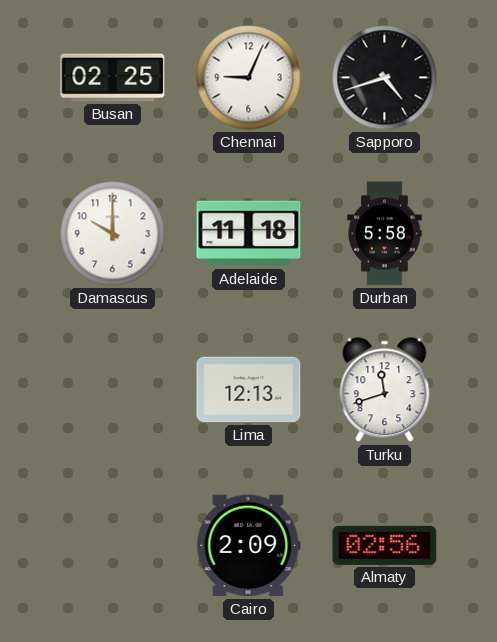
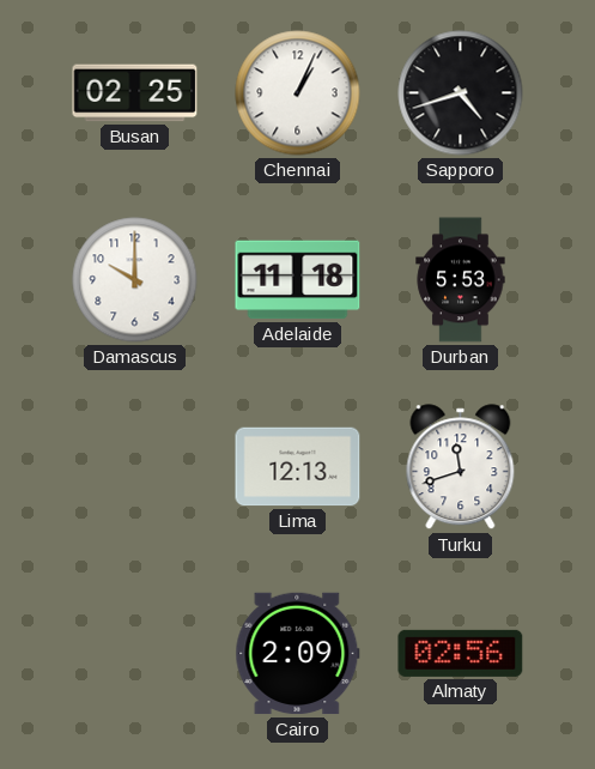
Chennai: 9:04 -> 1:04 (298, 93)
Durban: 5:58 -> 5:53 (461, 280)
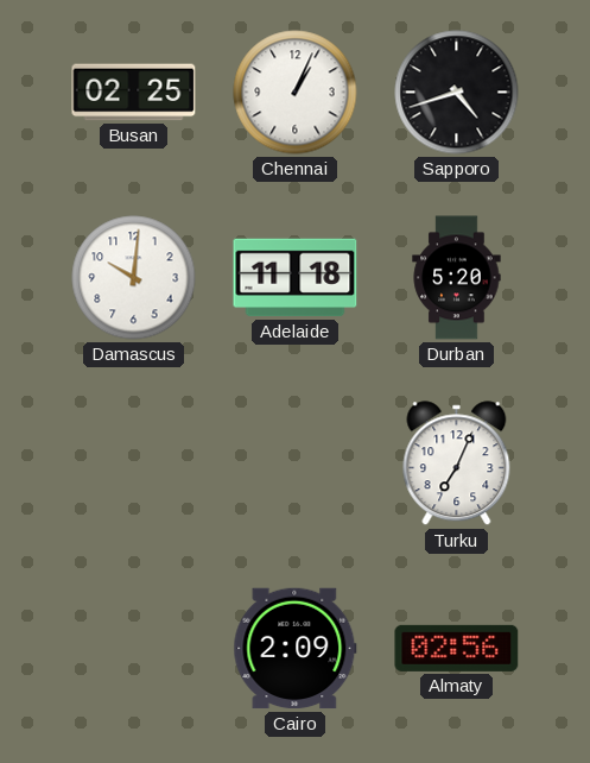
Damascus: 10:00 -> 10:01 (134, 278)
Durban: 5:53 -> 5:20 (457, 278)
Lima: 12:13 -> none (298, 467)
Turku: 11:42 -> 7:04 (457, 464)
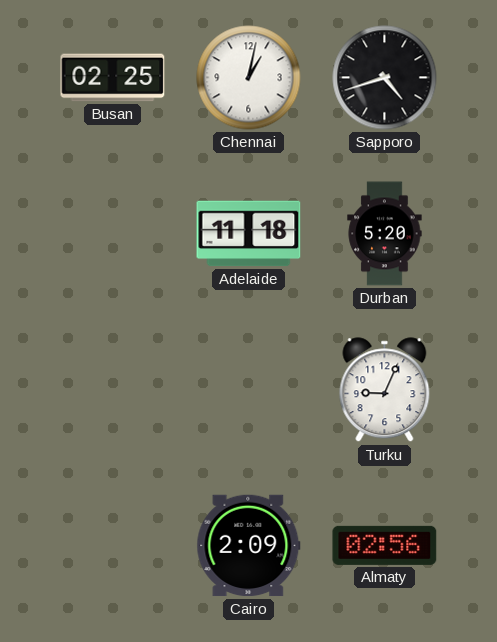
Chennai: 1:04 -> 1:02 (249, 78)
Damascus: 10:01 -> none (134, 278)
Turku: 7:04 -> 9:04 (385, 390)
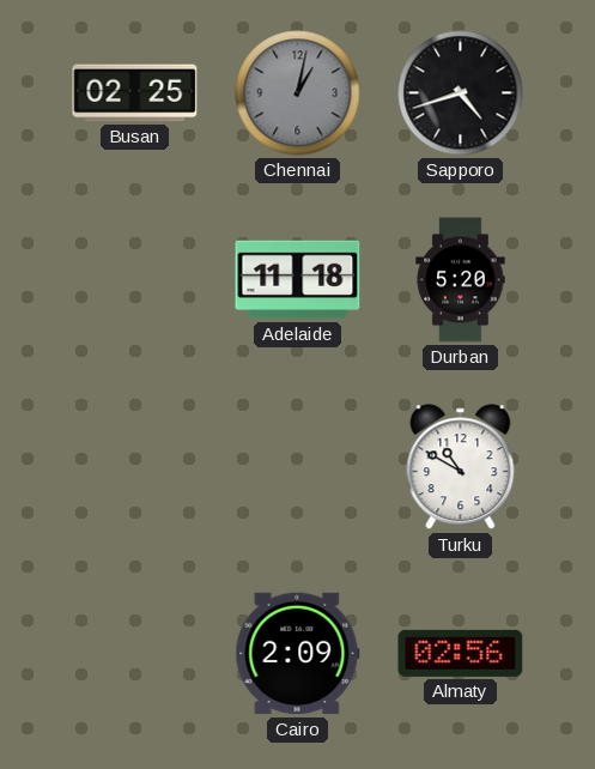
Chennai dial: white -> grey (298, 93)
Turku: 9:04 -> 10:50 (461, 467)
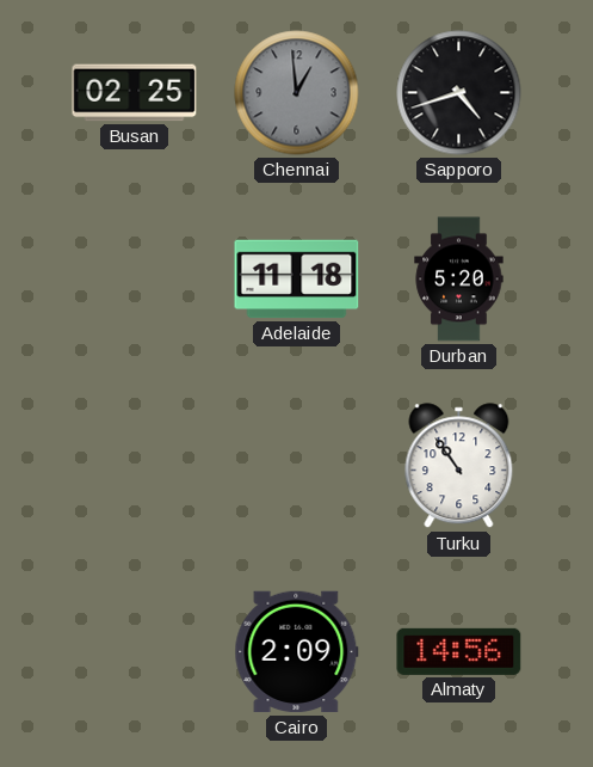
Chennai: 1:02 -> 12:59 (297, 93)
Turku: 10:50 -> 10:54 (459, 466)
Almaty: 02:56 -> 14:56 (459, 651)
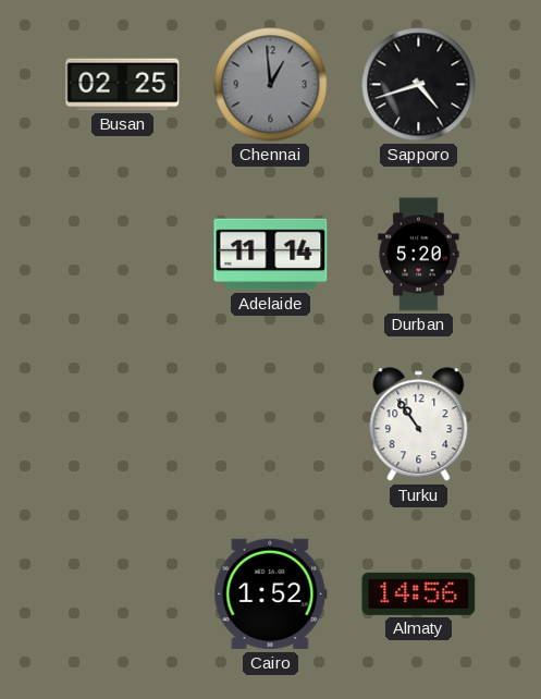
Adelaide: 11:18 -> 11:14 (271, 255)
Cairo: 2:09 -> 1:52 (271, 594)
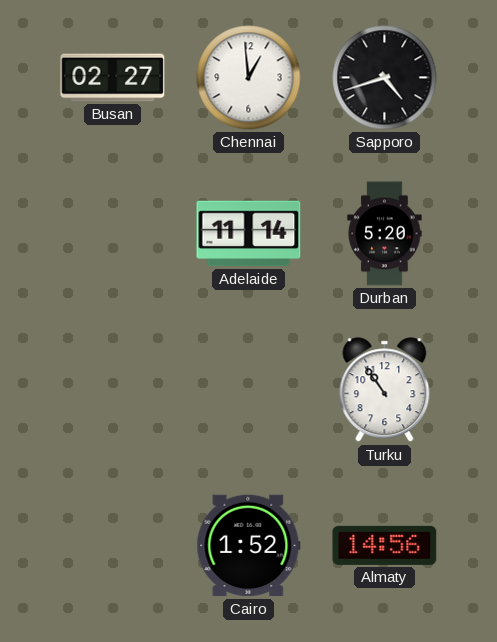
Busan: 02:25 -> 02:27 (113, 78)
Chennai dial: grey -> white (249, 78)
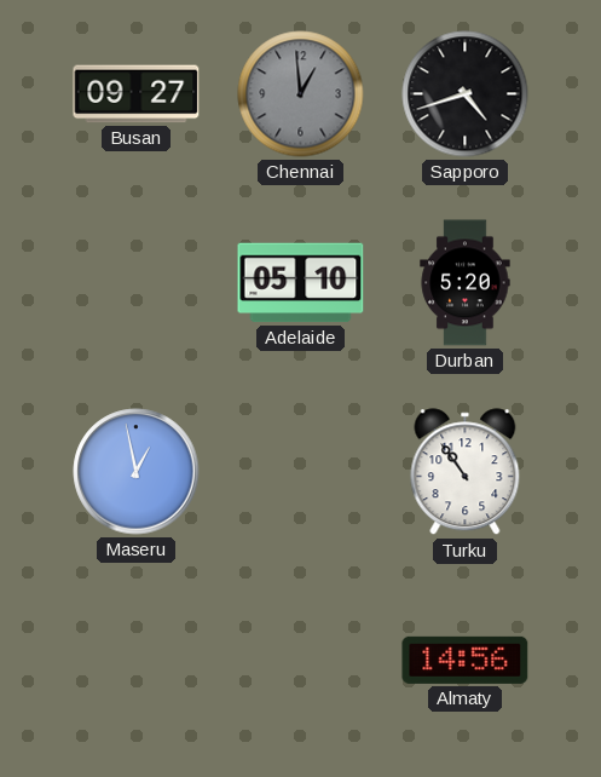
Busan: 02:27 -> 09:27 (137, 94)
Chennai dial: white -> grey (301, 94)
Adelaide: 11:14 -> 05:10 (301, 283)
Maseru: none -> 12:58 (137, 472)
Cairo: 1:52 -> none (249, 546)
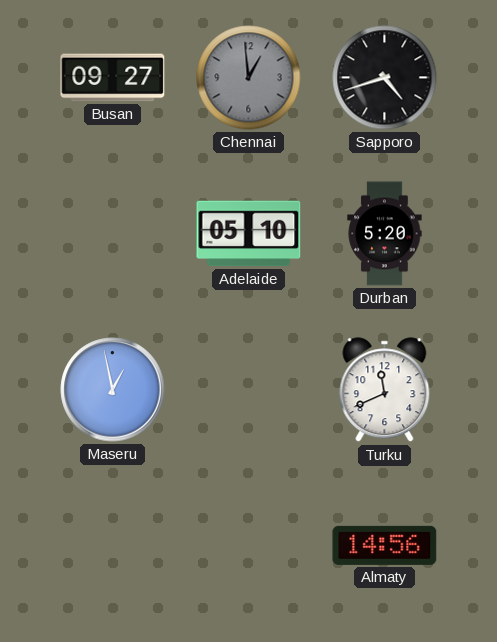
Turku: 10:54 -> 11:41 (385, 390)
